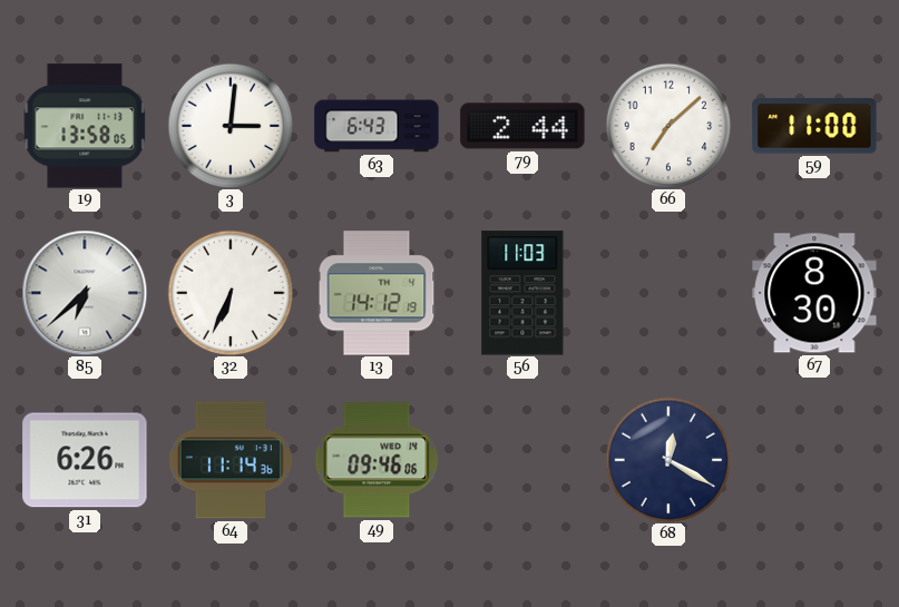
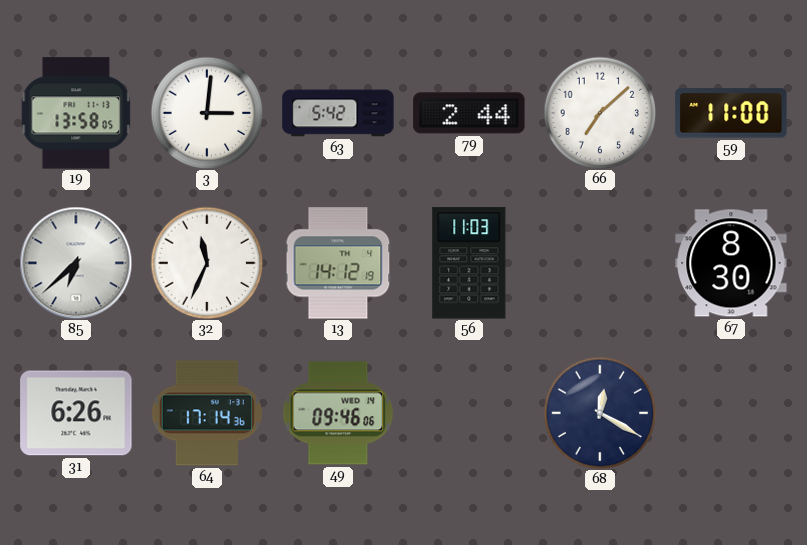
63: 6:43 -> 5:42 (338, 113)
32: 6:34 -> 11:34 (207, 263)
64: 11:14 -> 17:14 (207, 413)
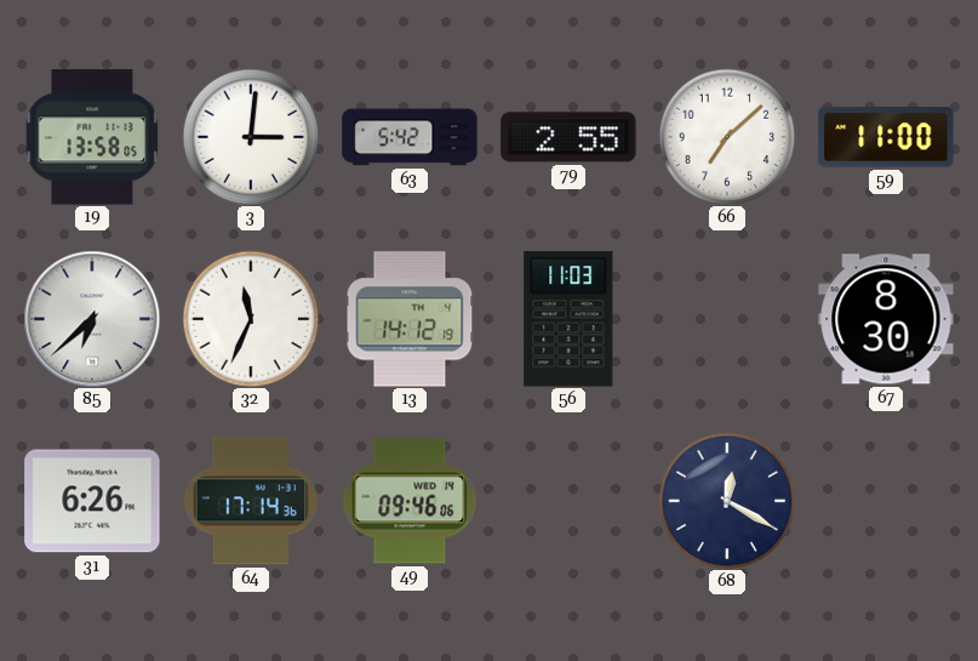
79: 2:44 -> 2:55 (568, 137)
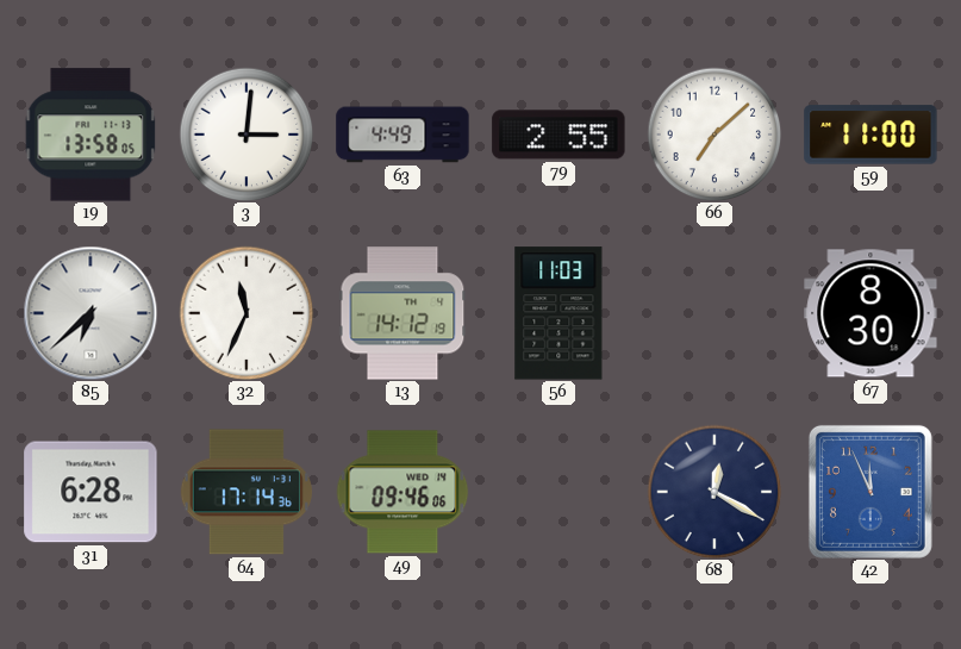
63: 5:42 -> 4:49 (403, 135)
31: 6:26 -> 6:28 (91, 492)
42: none -> 11:56 (870, 492)
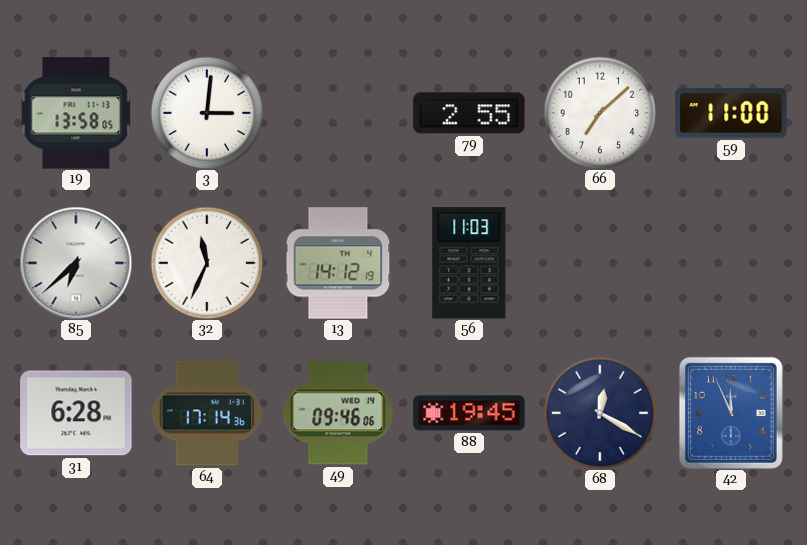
63: 4:49 -> none (403, 135)
67: 8:30 -> none (870, 313)
88: none -> 19:45 (469, 413)
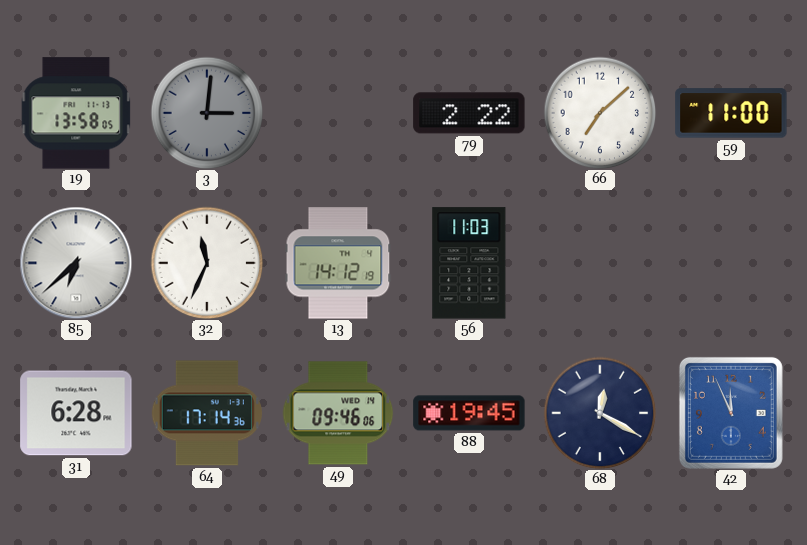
3 dial: white -> grey (207, 113)
79: 2:55 -> 2:22 (469, 113)
